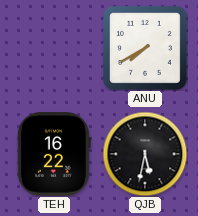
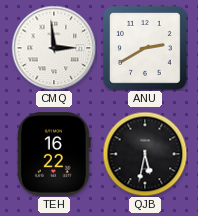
CMQ: none -> 2:59 (54, 48)
ANU: 7:40 -> 2:40 (146, 49)
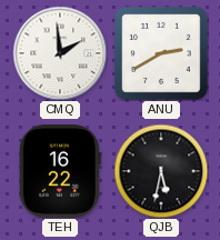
CMQ: 2:59 -> 1:59 (60, 53)
